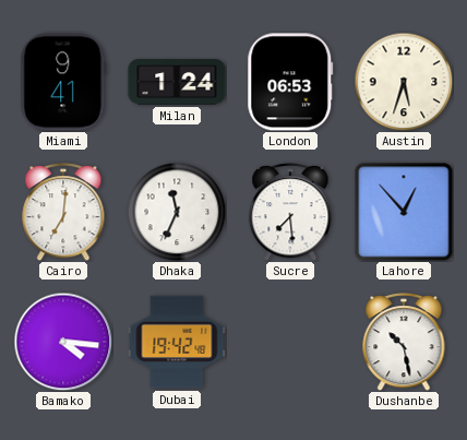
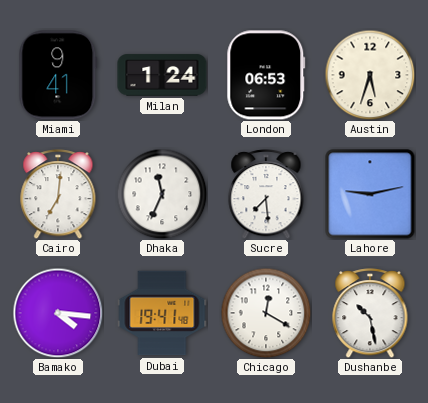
Lahore: 12:53 -> 9:13 (370, 194)
Dubai: 19:42 -> 19:41 (162, 313)
Chicago: none -> 12:20 (266, 313)
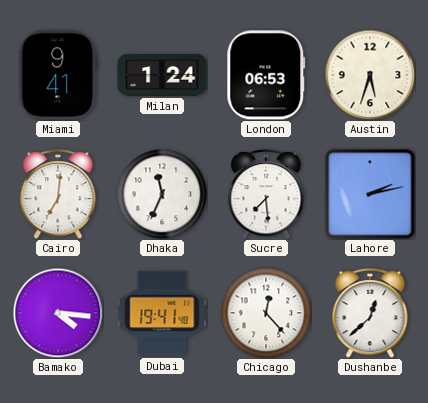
Lahore: 9:13 -> 2:13 (370, 194)
Chicago: 12:20 -> 12:23 (266, 313)
Dushanbe: 10:28 -> 12:38 (370, 313)
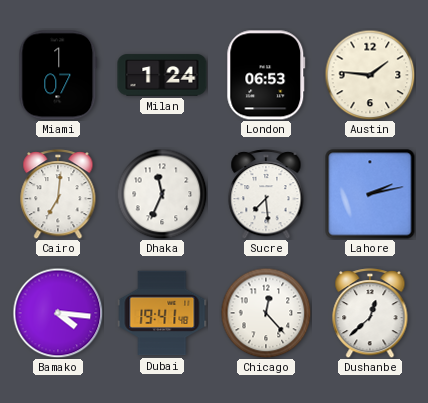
Miami: 9:41 -> 1:07 (58, 75)
Austin: 5:33 -> 1:46 (370, 75)
